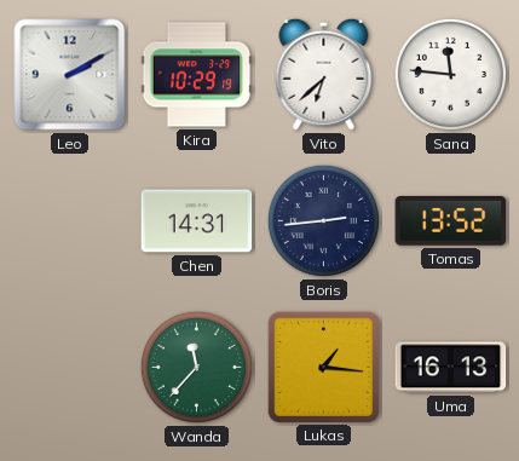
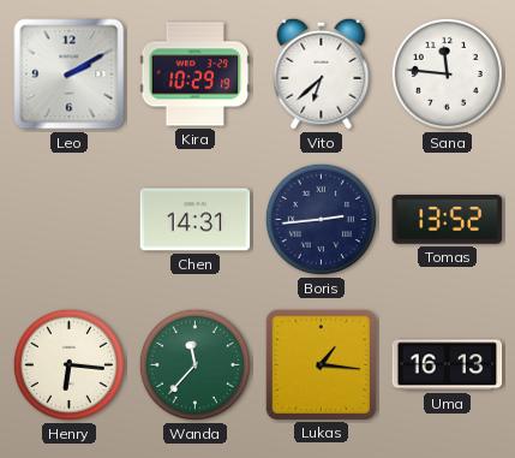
Henry: none -> 6:16 (68, 364)
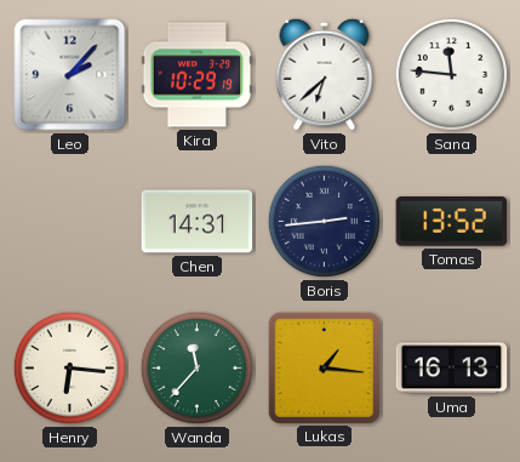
Leo: 2:10 -> 2:07 (70, 75)
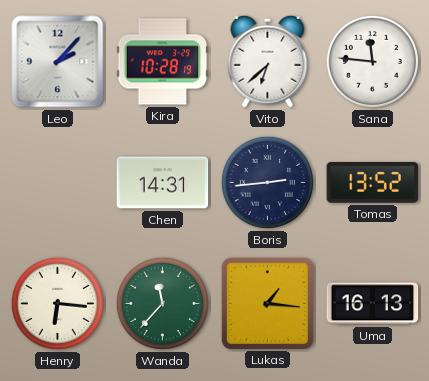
Kira: 10:29 -> 10:28 (163, 62)
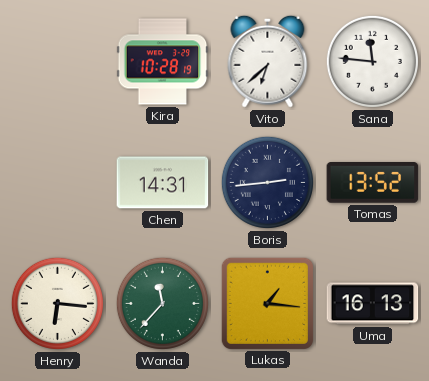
Leo: 2:07 -> none (58, 62)
